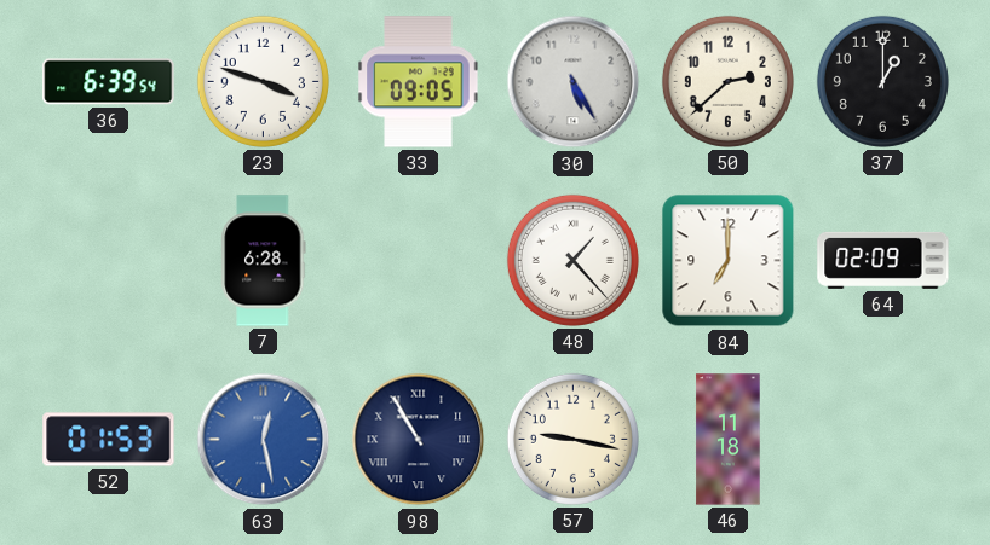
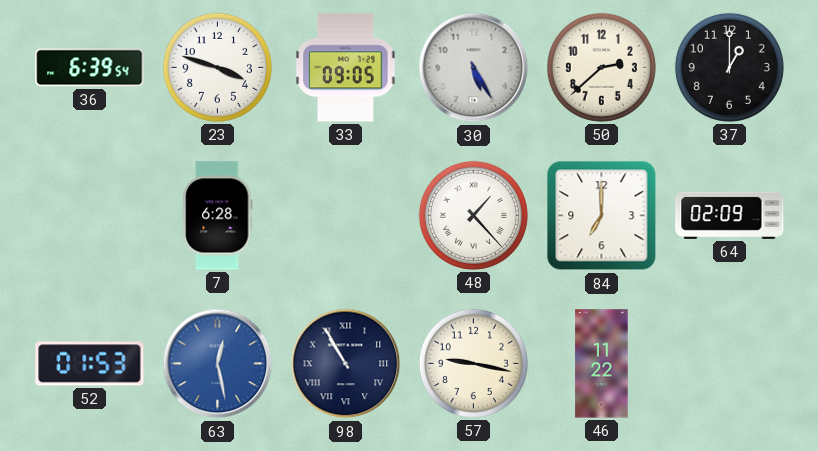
46: 11:18 -> 11:22 (602, 364)
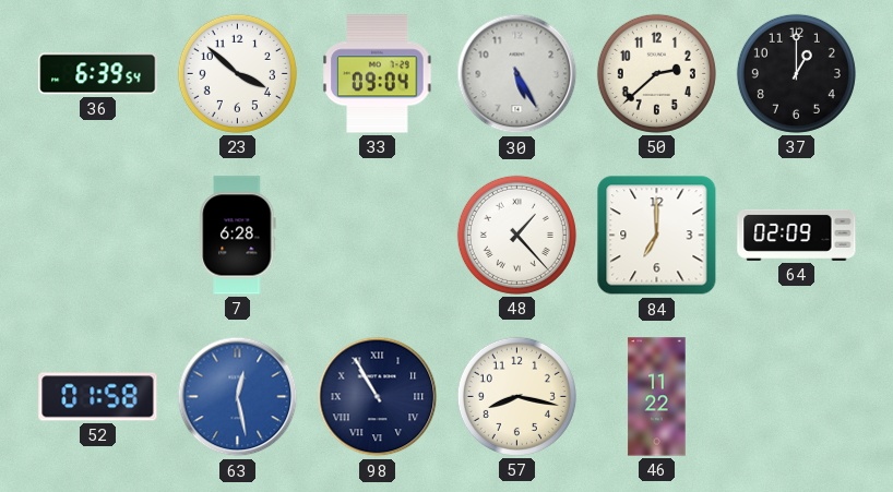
23: 3:48 -> 3:52 (237, 73)
33: 09:05 -> 09:04 (378, 74)
52: 01:53 -> 01:58 (98, 397)
57: 9:17 -> 8:17 (516, 396)
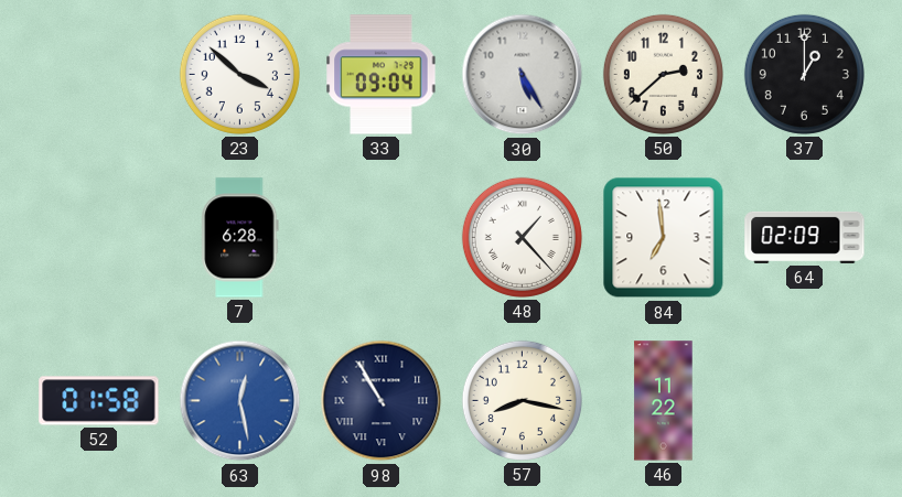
36: 6:39 -> none (98, 74)
84: 7:00 -> 6:59 (664, 238)
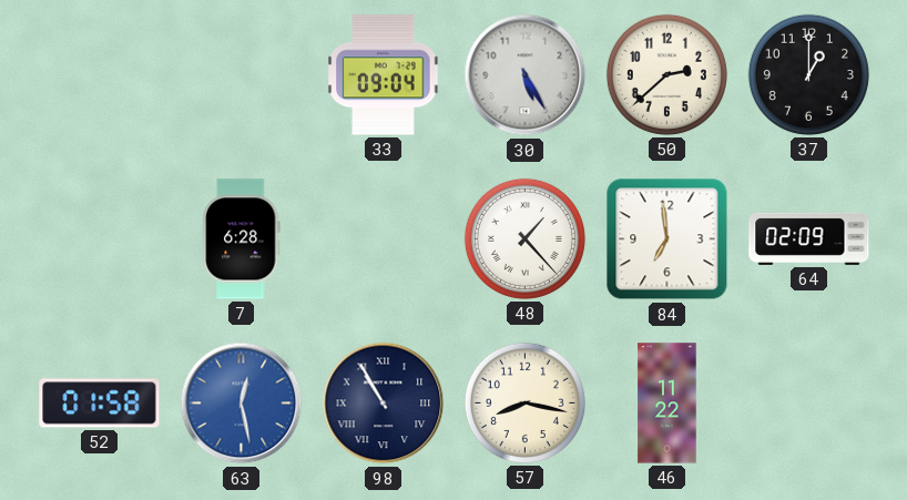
23: 3:52 -> none (239, 74)
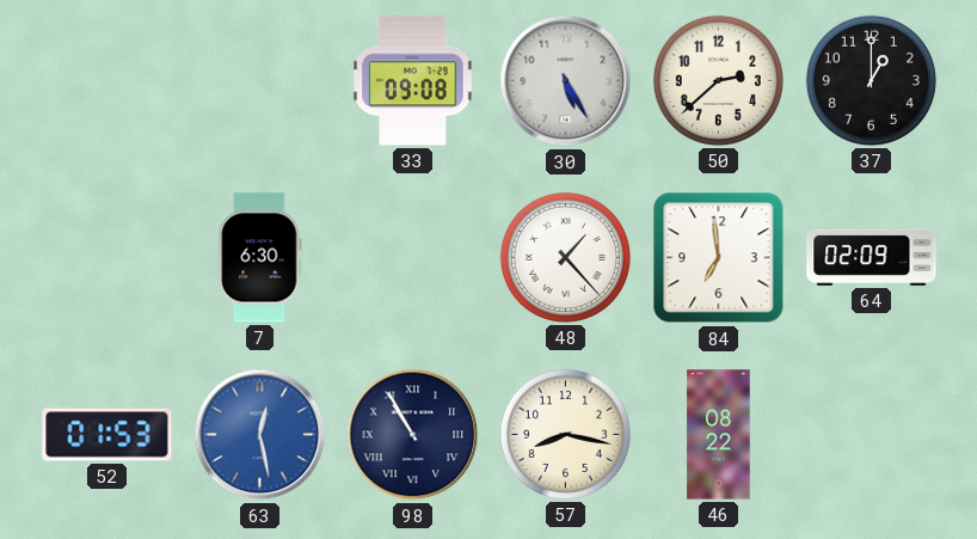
33: 09:04 -> 09:08 (413, 81)
7: 6:28 -> 6:30 (260, 258)
52: 01:58 -> 01:53 (107, 435)
46: 11:22 -> 08:22 (719, 435)
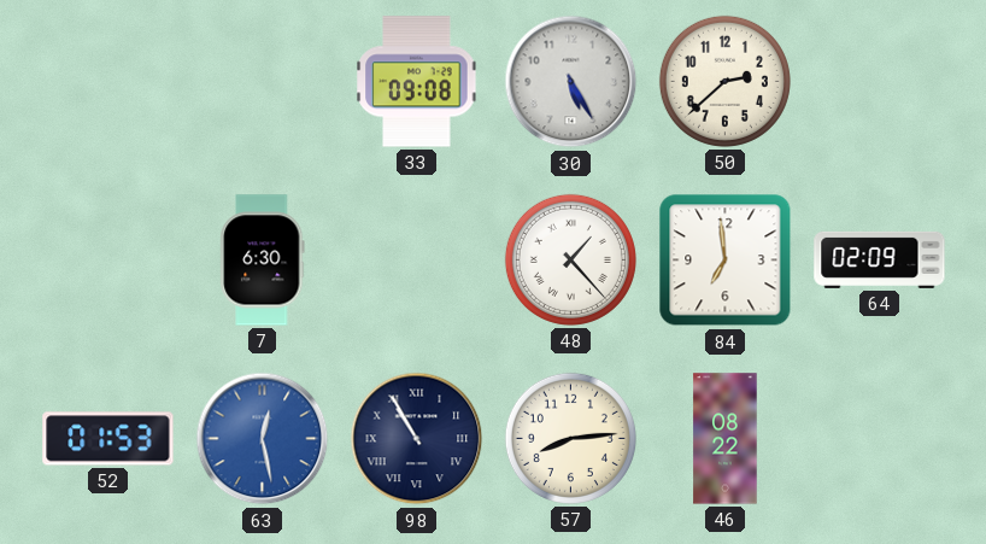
37: 1:00 -> none (871, 80)
57: 8:17 -> 8:14 (570, 438)
